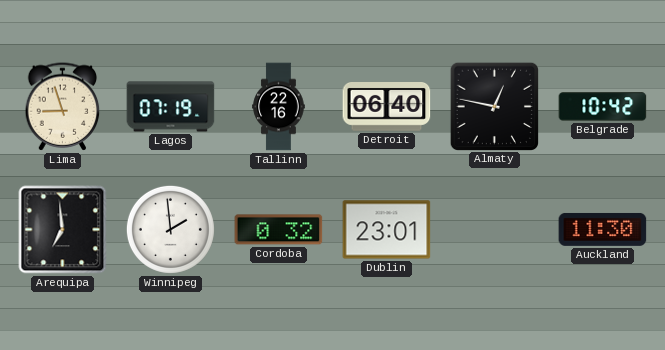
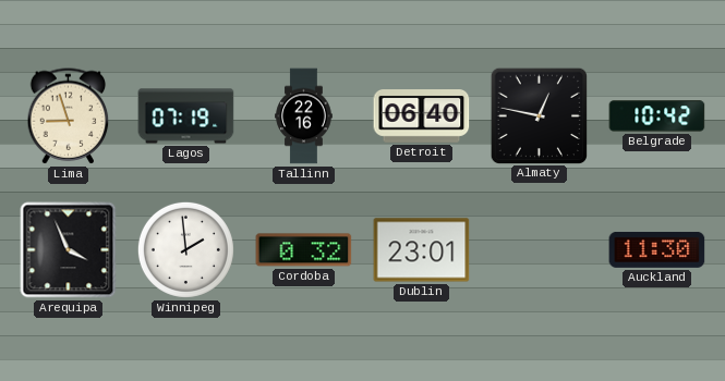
Arequipa: 6:59 -> 3:56 (69, 250)
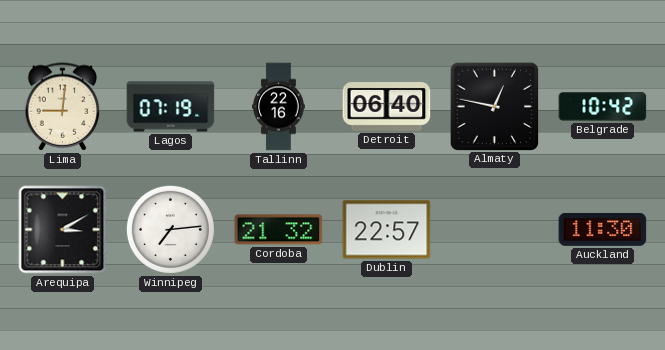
Lima: 8:57 -> 9:01 (63, 107)
Arequipa: 3:56 -> 3:10 (63, 230)
Winnipeg: 1:59 -> 7:14 (170, 229)
Cordoba: 0:32 -> 21:32 (279, 230)
Dublin: 23:01 -> 22:57 (387, 230)
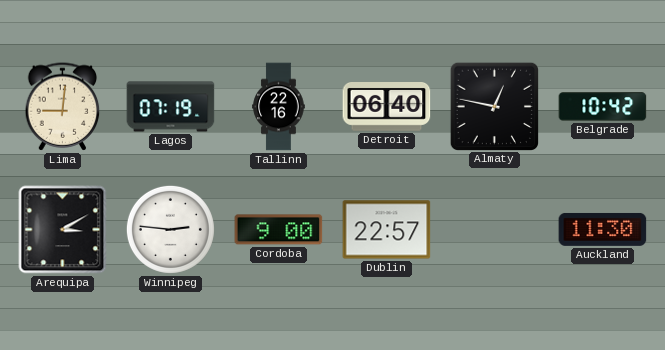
Winnipeg: 7:14 -> 2:46 (170, 229)
Cordoba: 21:32 -> 9:00 (279, 230)
